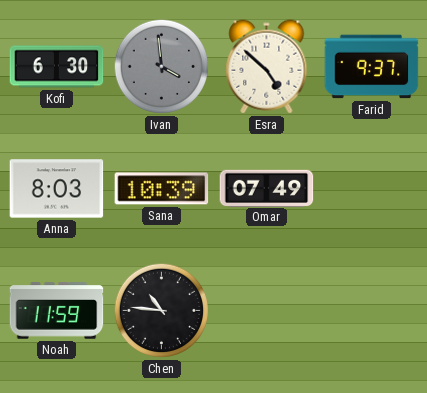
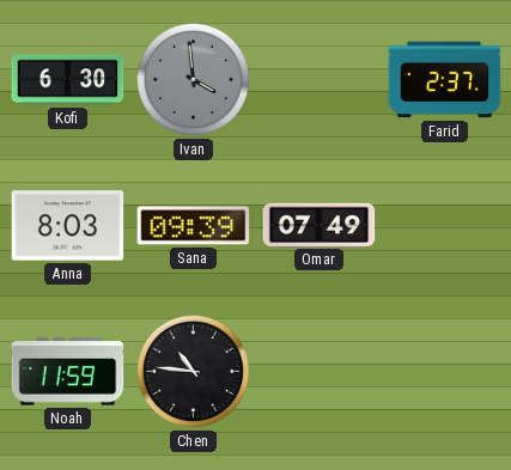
Esra: 4:52 -> none (267, 67)
Farid: 9:37 -> 2:37 (445, 80)
Sana: 10:39 -> 09:39 (194, 226)
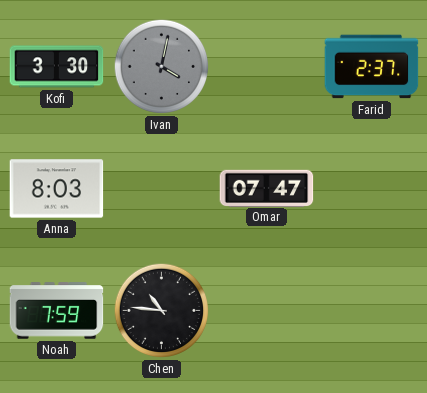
Kofi: 6:30 -> 3:30 (57, 67)
Ivan: 3:59 -> 4:02 (162, 67)
Sana: 09:39 -> none (194, 226)
Omar: 07:49 -> 07:47 (267, 188)
Noah: 11:59 -> 7:59 (57, 311)
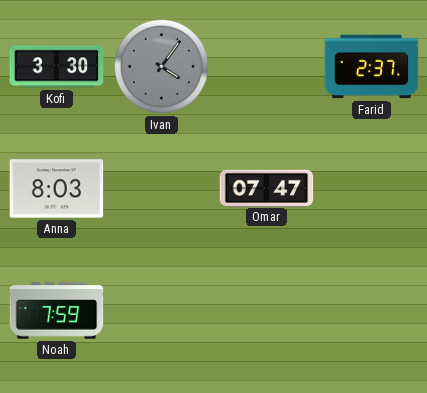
Ivan: 4:02 -> 4:06 (162, 67)
Chen: 10:46 -> none (162, 311)
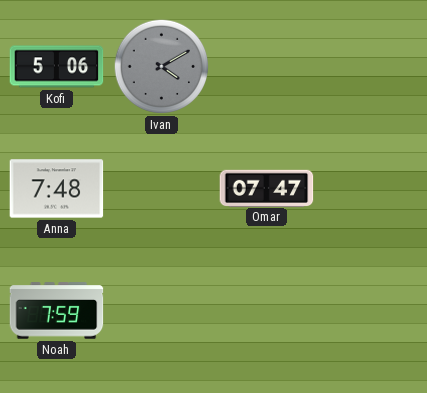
Kofi: 3:30 -> 5:06 (57, 67)
Ivan: 4:06 -> 4:10 (162, 67)
Farid: 2:37 -> none (372, 67)
Anna: 8:03 -> 7:48 (57, 189)
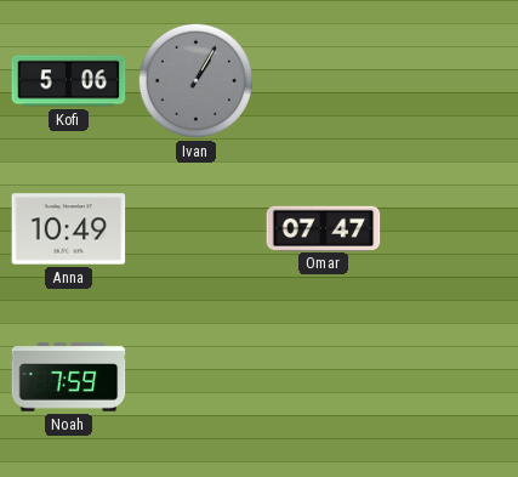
Ivan: 4:10 -> 1:05 (197, 81)
Anna: 7:48 -> 10:49 (69, 229)
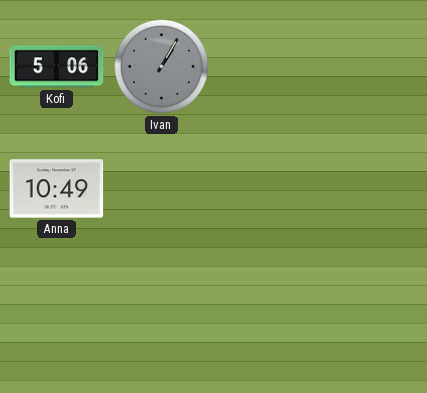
Omar: 07:47 -> none (324, 228)
Noah: 7:59 -> none (69, 377)
